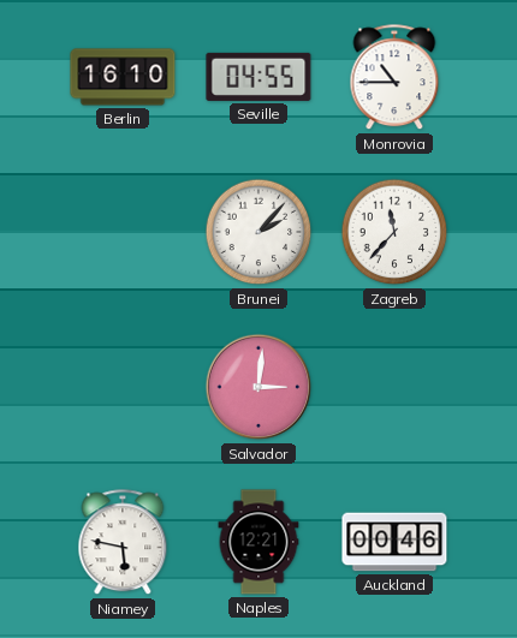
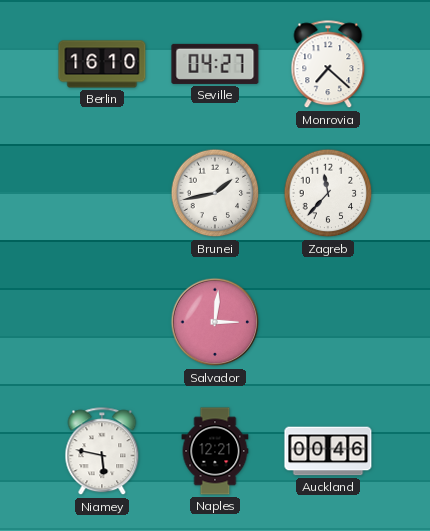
Seville: 04:55 -> 04:27 (215, 64)
Monrovia: 10:45 -> 7:22 (328, 65)
Brunei: 2:07 -> 1:43 (215, 193)
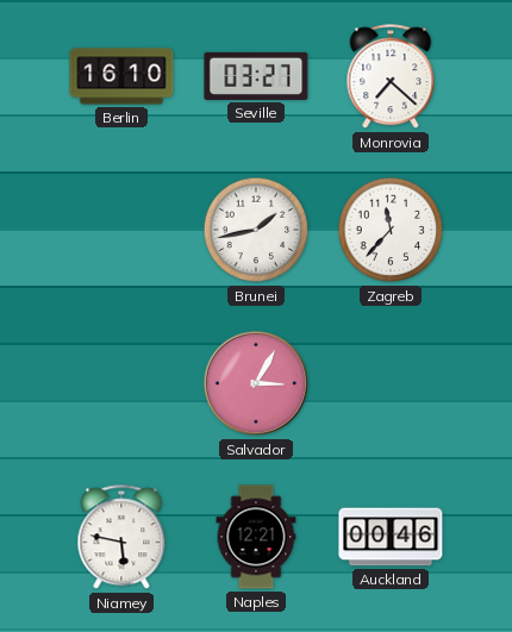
Seville: 04:27 -> 03:27 (256, 76)
Salvador: 3:01 -> 3:05 (256, 383)
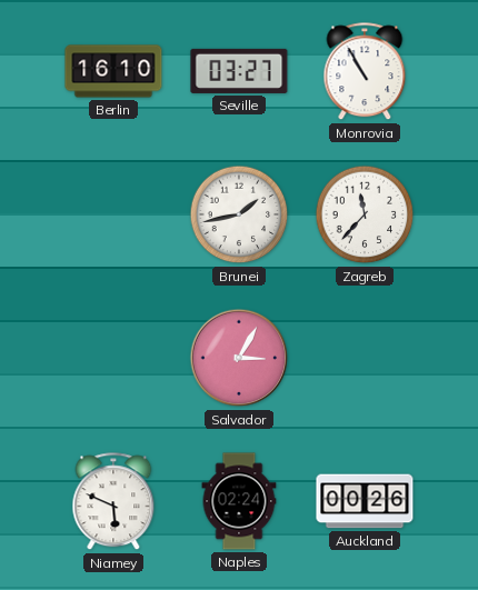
Monrovia: 7:22 -> 10:55 (365, 72)
Niamey: 5:47 -> 5:49 (113, 502)
Naples: 12:21 -> 02:24 (239, 501)
Auckland: 00:46 -> 00:26 (365, 501)
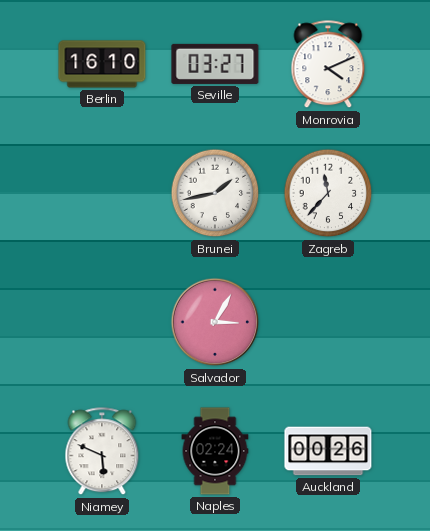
Monrovia: 10:55 -> 4:11 (328, 65)
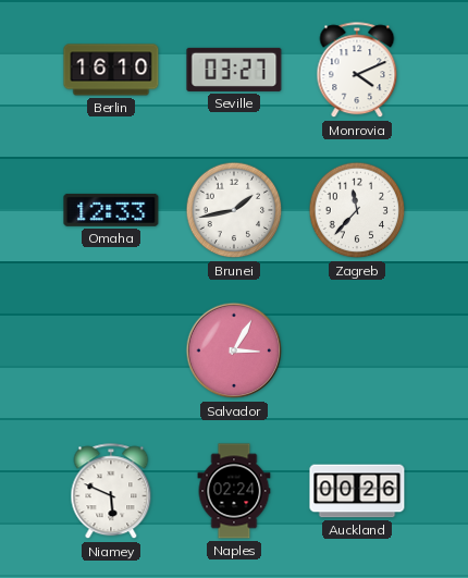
Omaha: none -> 12:33 (111, 210)
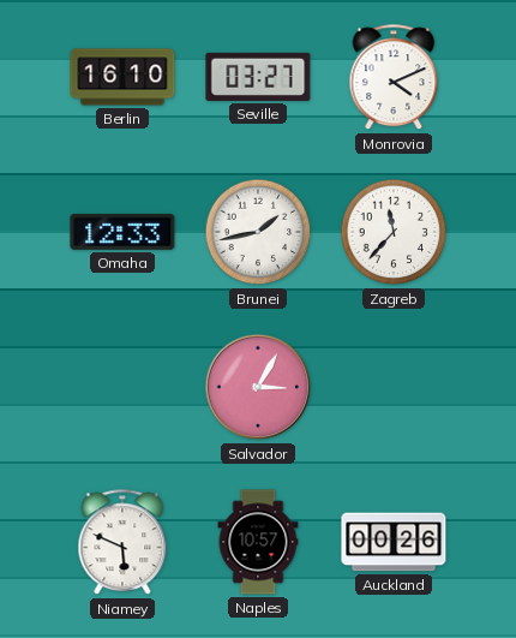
Naples: 02:24 -> 10:57 (258, 542)
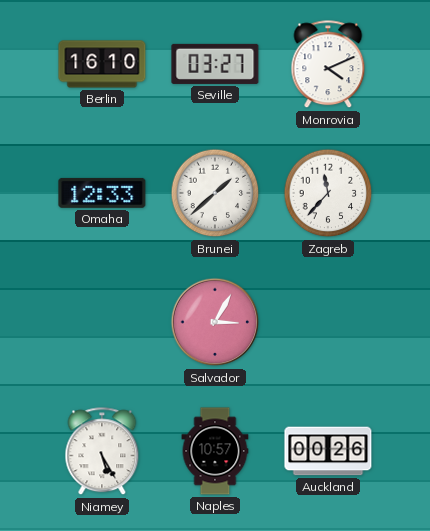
Brunei: 1:43 -> 1:38 (215, 193)
Niamey: 5:49 -> 5:25 (102, 452)
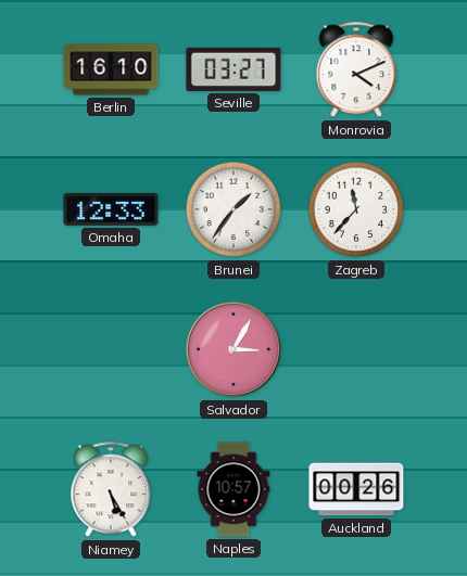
Brunei: 1:38 -> 1:36 (233, 209)
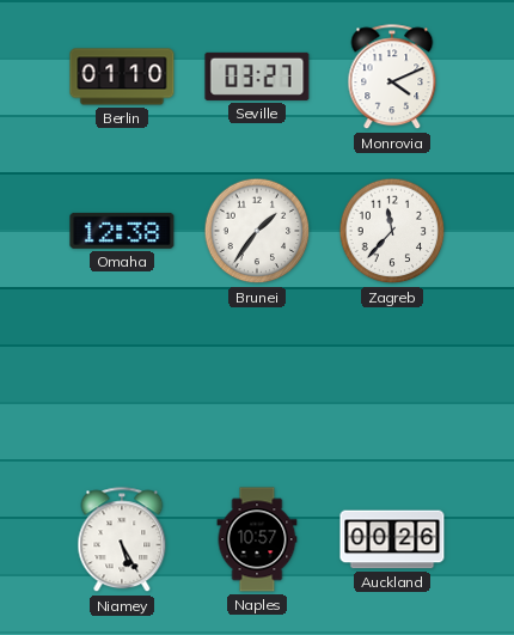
Berlin: 16:10 -> 01:10 (122, 77)
Omaha: 12:33 -> 12:38 (122, 231)
Salvador: 3:05 -> none (233, 349)
